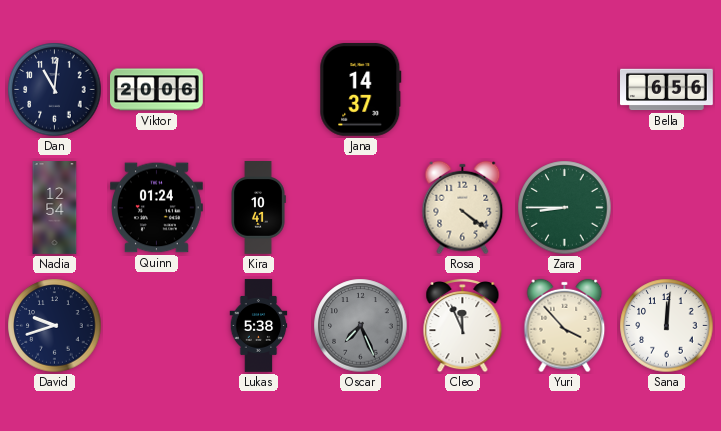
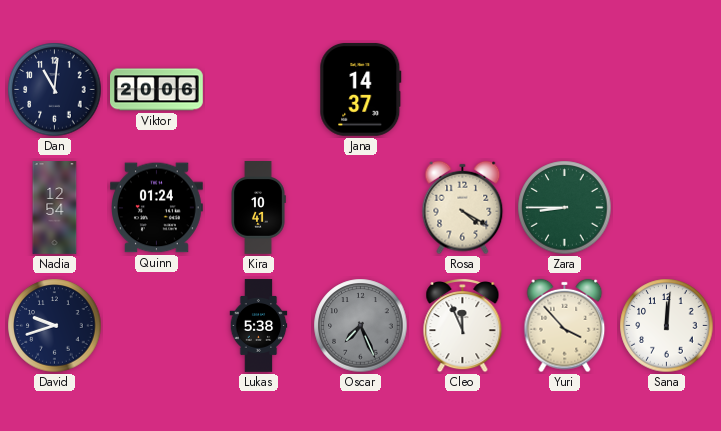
Bella: 6:56 -> none (667, 90)
Rosa: 4:21 -> 4:20 (463, 208)
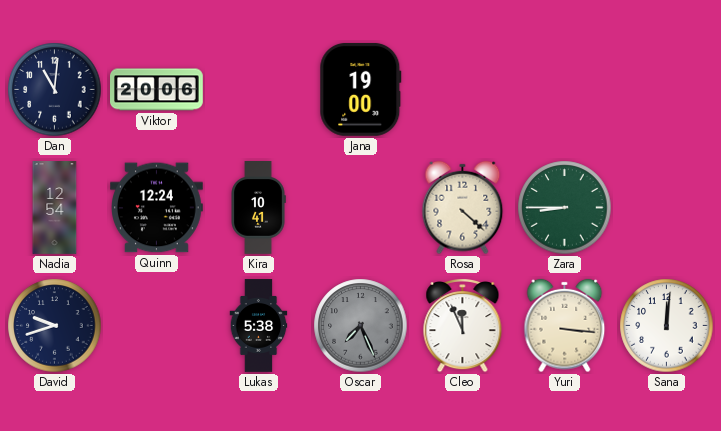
Jana: 14:37 -> 19:00 (361, 89)
Quinn: 01:24 -> 12:24 (157, 208)
Rosa: 4:20 -> 4:22 (463, 208)
Yuri: 3:53 -> 3:16 (565, 326)
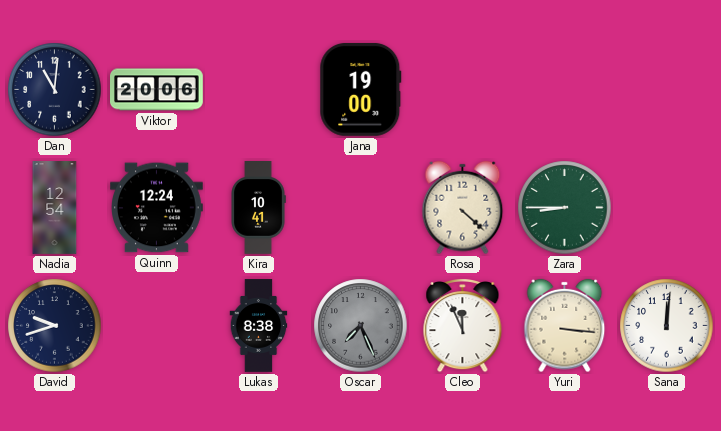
Lukas: 5:38 -> 8:38 (259, 326)
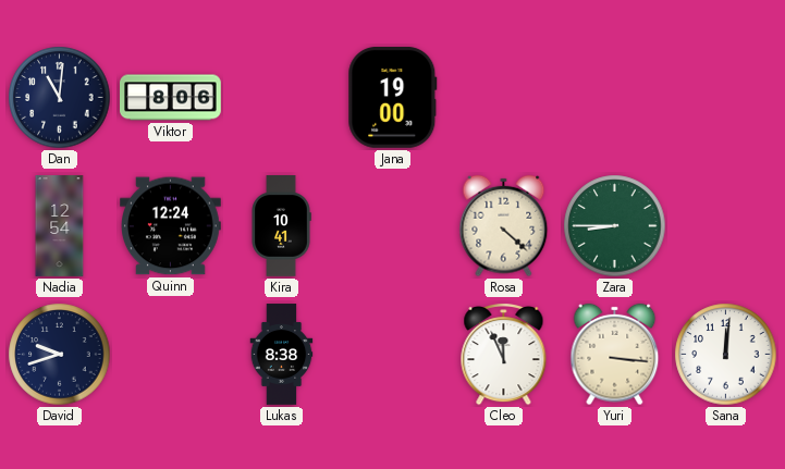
Viktor: 20:06 -> 8:06 (171, 98)
Oscar: 7:26 -> none (361, 326)
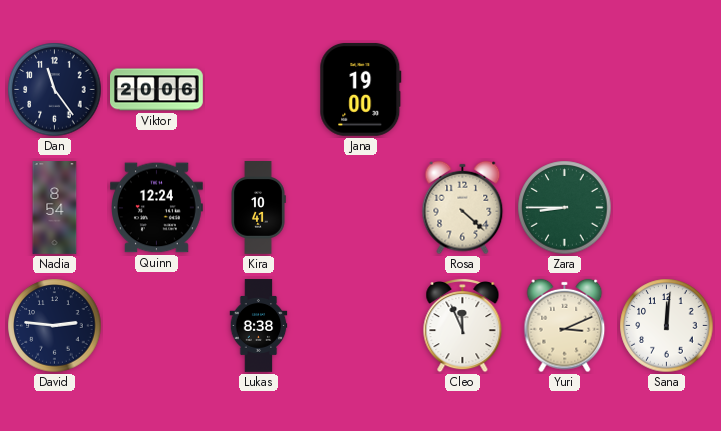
Dan: 11:01 -> 11:24 (55, 90)
Viktor: 8:06 -> 20:06 (157, 90)
Nadia: 12:54 -> 8:54 (55, 208)
David: 9:42 -> 2:46 (55, 326)
Yuri: 3:16 -> 3:11 (565, 326)
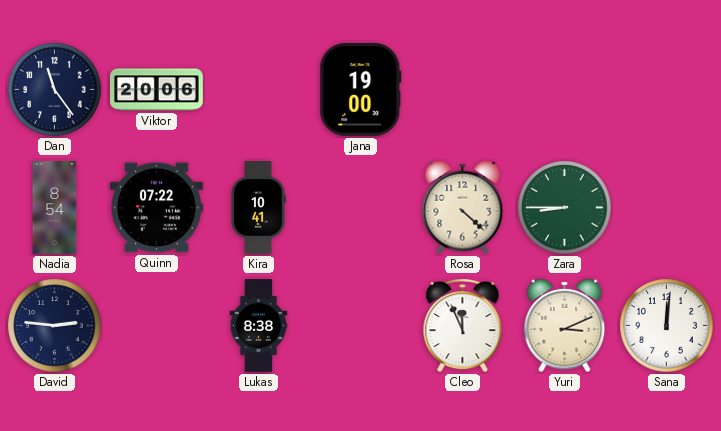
Quinn: 12:24 -> 07:22 (157, 208)
